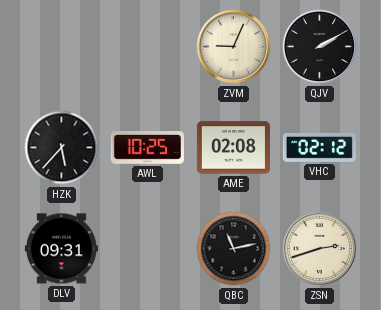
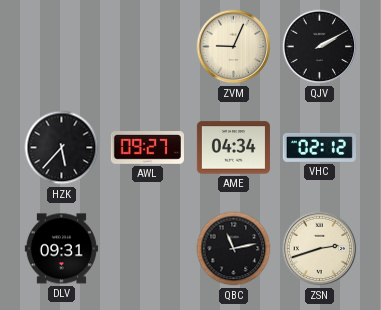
AWL: 10:25 -> 09:27 (147, 148)
AME: 02:08 -> 04:34 (233, 148)
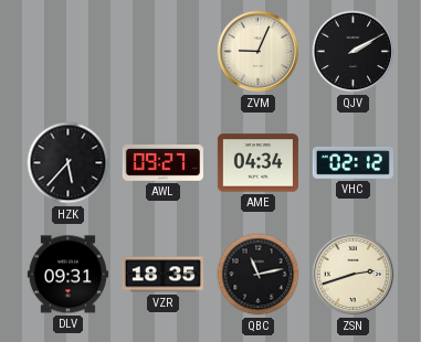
VZR: none -> 18:35 (162, 275)
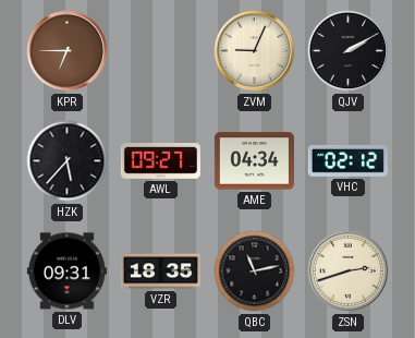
KPR: none -> 6:45 (68, 51)
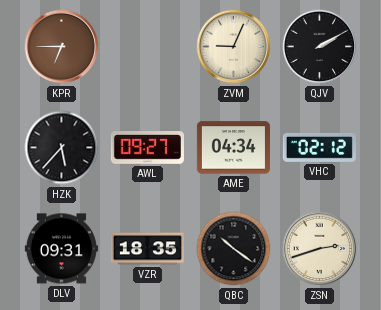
QBC: 11:13 -> 10:21 (234, 249)
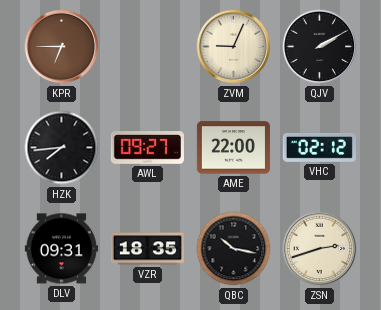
HZK: 5:37 -> 7:44 (62, 148)
AME: 04:34 -> 22:00 (233, 148)
QBC: 10:21 -> 10:17 (234, 249)
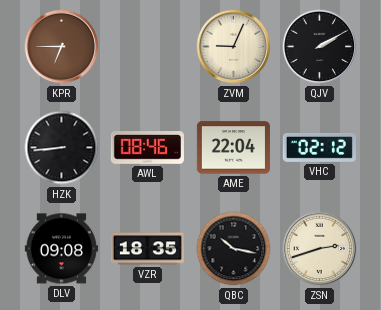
HZK: 7:44 -> 8:44 (62, 148)
AWL: 09:27 -> 08:46 (147, 148)
AME: 22:00 -> 22:04 (233, 148)
DLV: 09:31 -> 09:08 (61, 249)
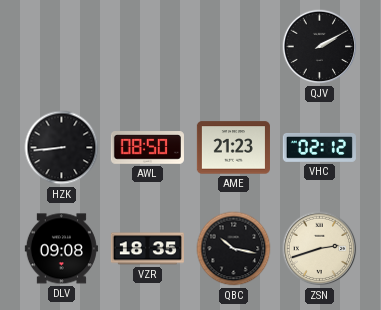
KPR: 6:45 -> none (62, 47)
ZVM: 9:04 -> none (234, 47)
AWL: 08:46 -> 08:50 (147, 148)
AME: 22:04 -> 21:23 (233, 148)
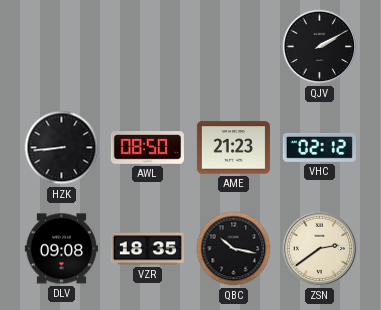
ZSN: 2:42 -> 2:39 (320, 249)
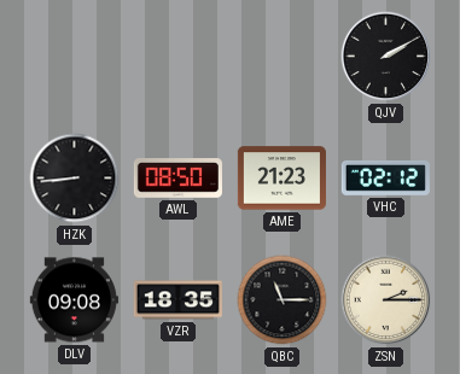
QBC: 10:17 -> 11:15 (283, 300)
ZSN: 2:39 -> 2:15 (386, 300)
